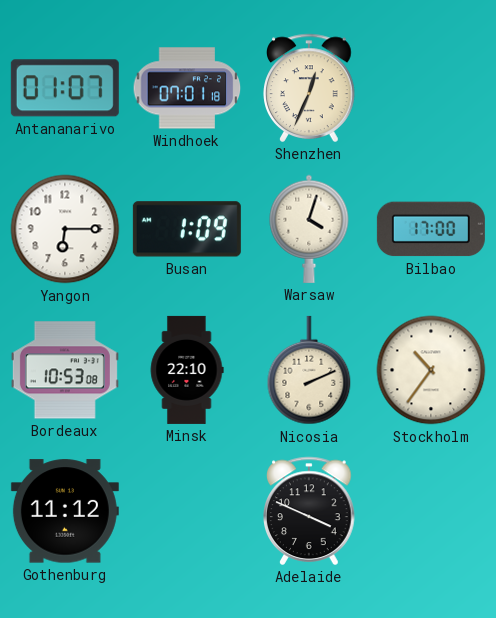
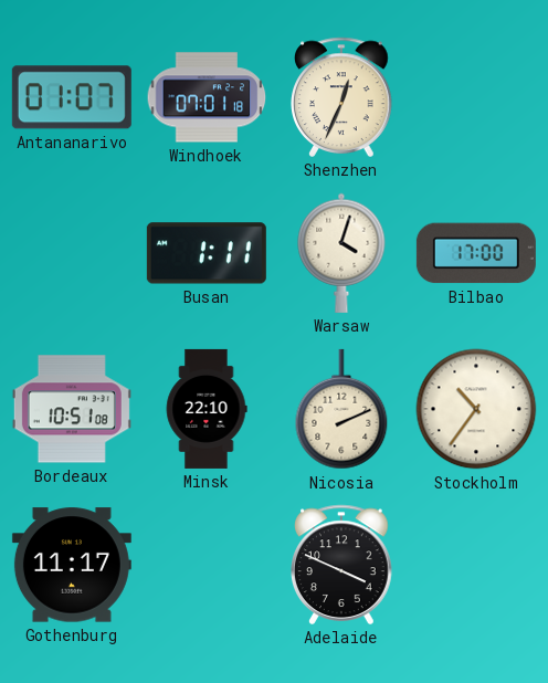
Yangon: 6:15 -> none (65, 229)
Busan: 1:09 -> 1:11 (207, 253)
Bordeaux: 10:53 -> 10:51 (72, 409)
Gothenburg: 11:12 -> 11:17 (72, 565)
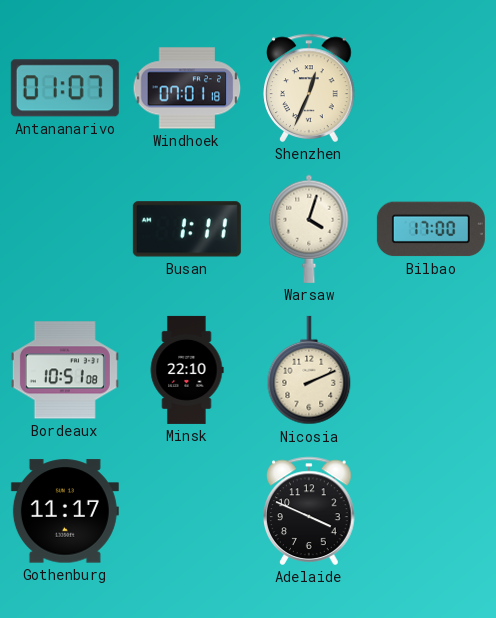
Stockholm: 10:36 -> none (476, 409)
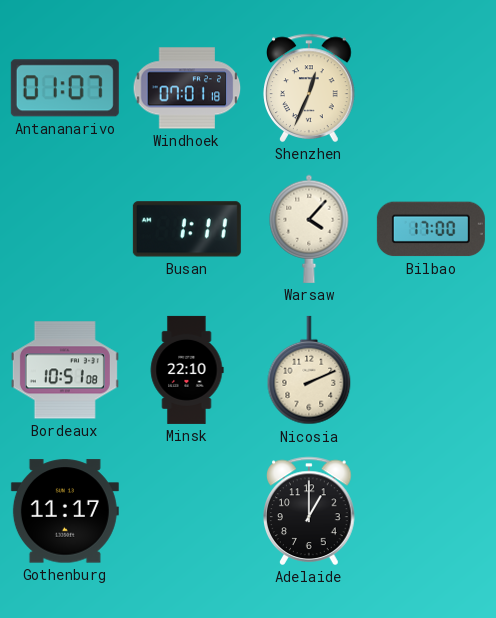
Warsaw: 4:03 -> 4:07 (309, 229)
Adelaide: 3:49 -> 1:00 (309, 511)
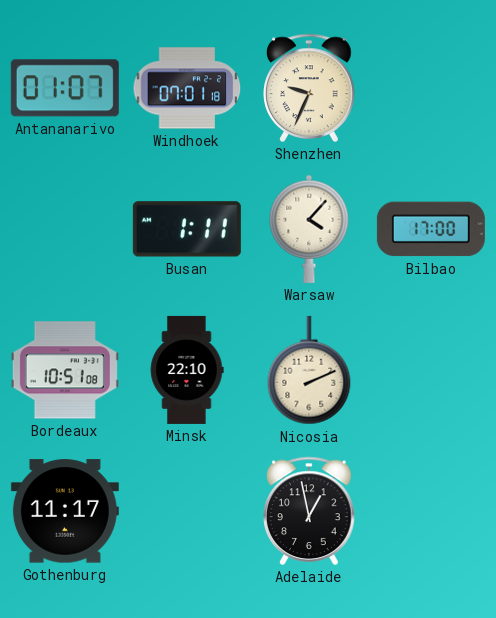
Shenzhen: 12:34 -> 9:34 (309, 88)
Adelaide: 1:00 -> 12:58 (309, 511)
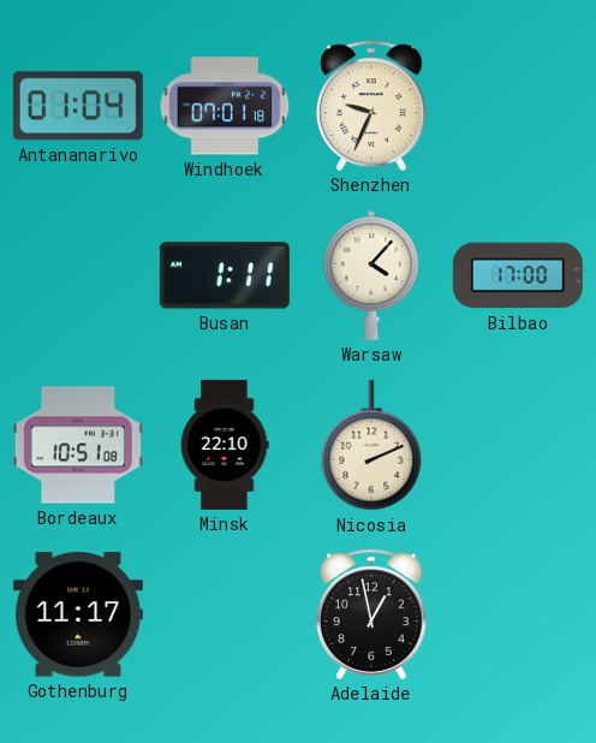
Antananarivo: 01:07 -> 01:04 (78, 106)
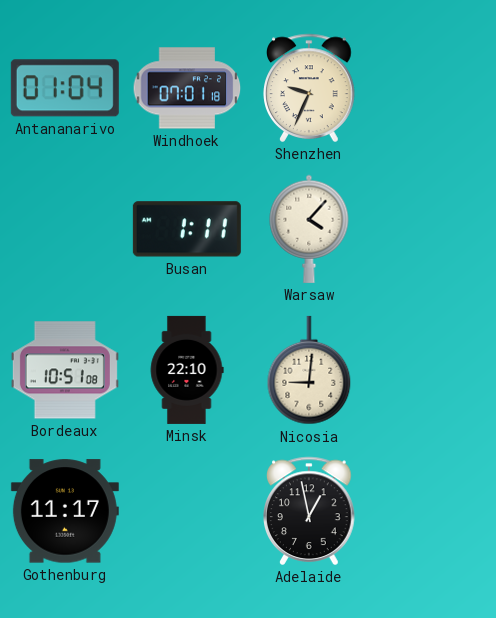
Bilbao: 17:00 -> none (518, 275)
Nicosia: 2:11 -> 9:01 (309, 370)
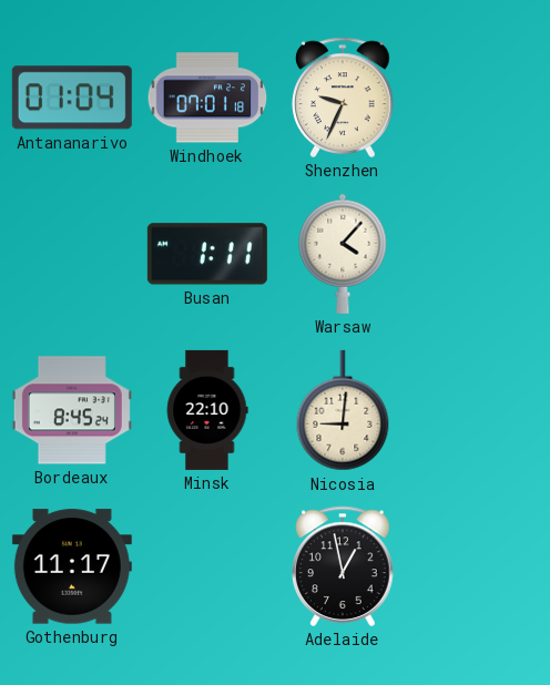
Bordeaux: 10:51 -> 8:45 (72, 410)
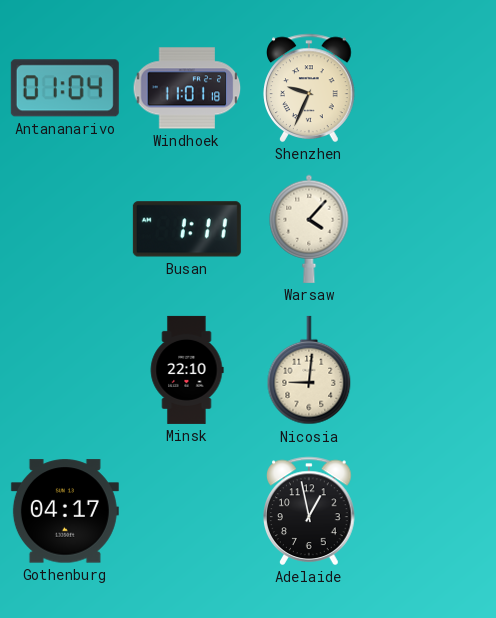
Windhoek: 07:01 -> 11:01 (187, 88)
Bordeaux: 8:45 -> none (72, 410)
Gothenburg: 11:17 -> 04:17 (65, 511)
